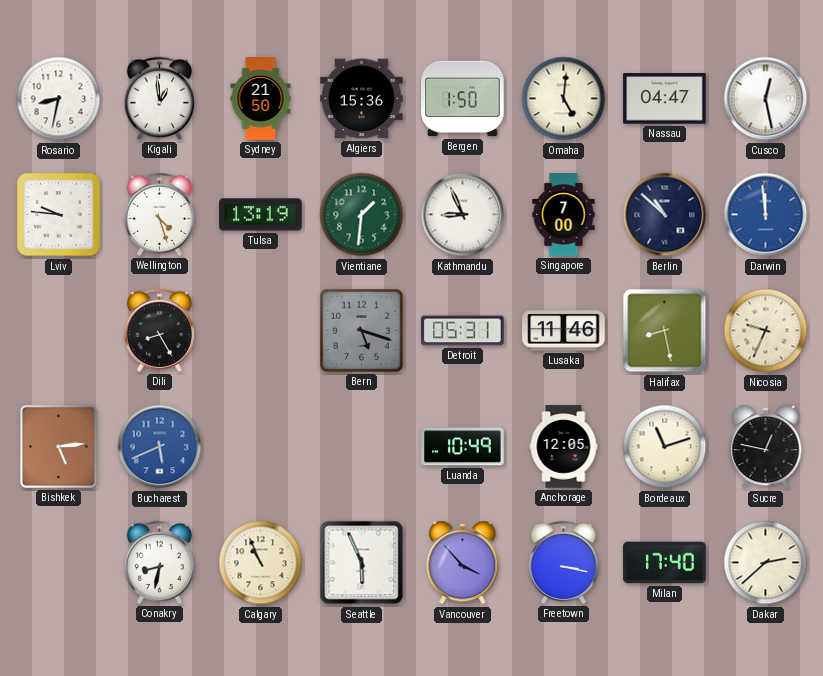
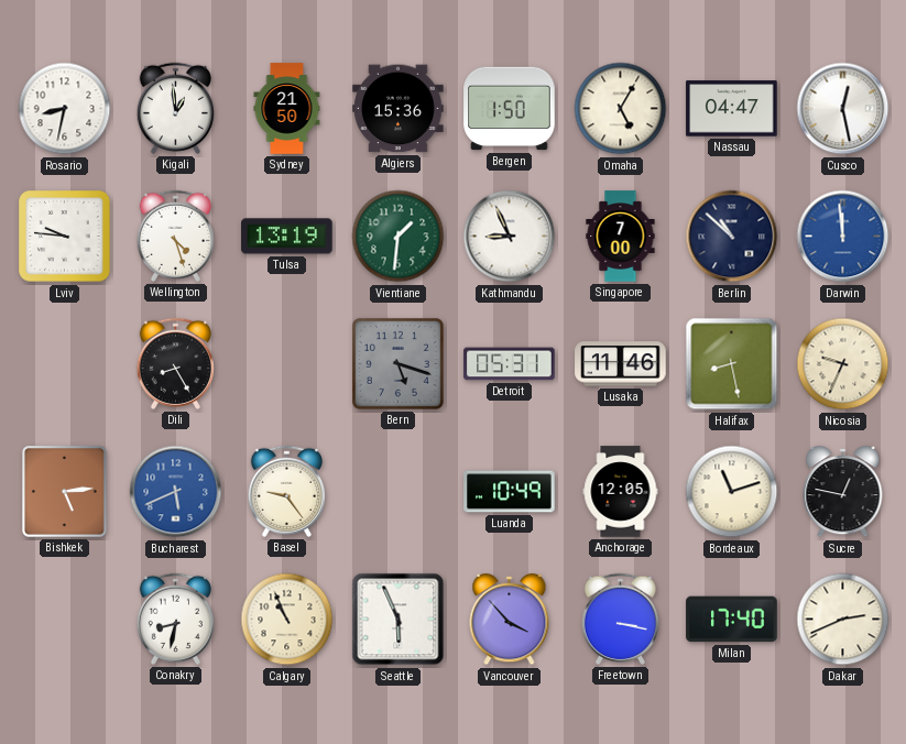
Omaha: 5:01 -> 5:05 (621, 109)
Basel: none -> 9:24 (286, 491)
Dakar: 2:38 -> 2:41 (843, 620)
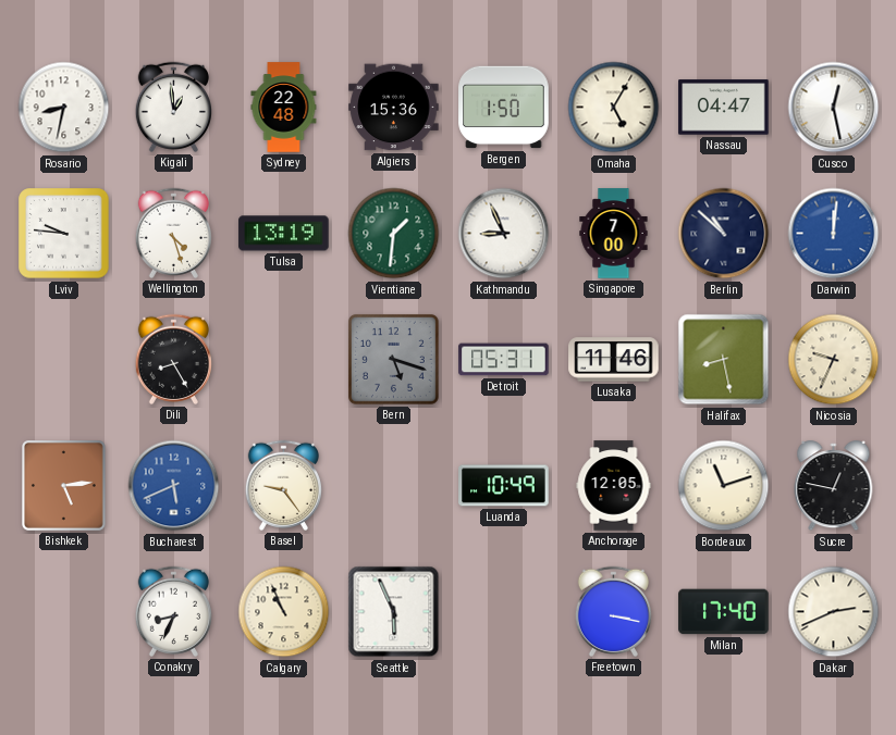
Sydney: 21:50 -> 22:48 (284, 108)
Darwin: 11:59 -> 12:01 (834, 234)
Conakry: 8:32 -> 8:34 (173, 611)
Vancouver: 3:53 -> none (510, 620)
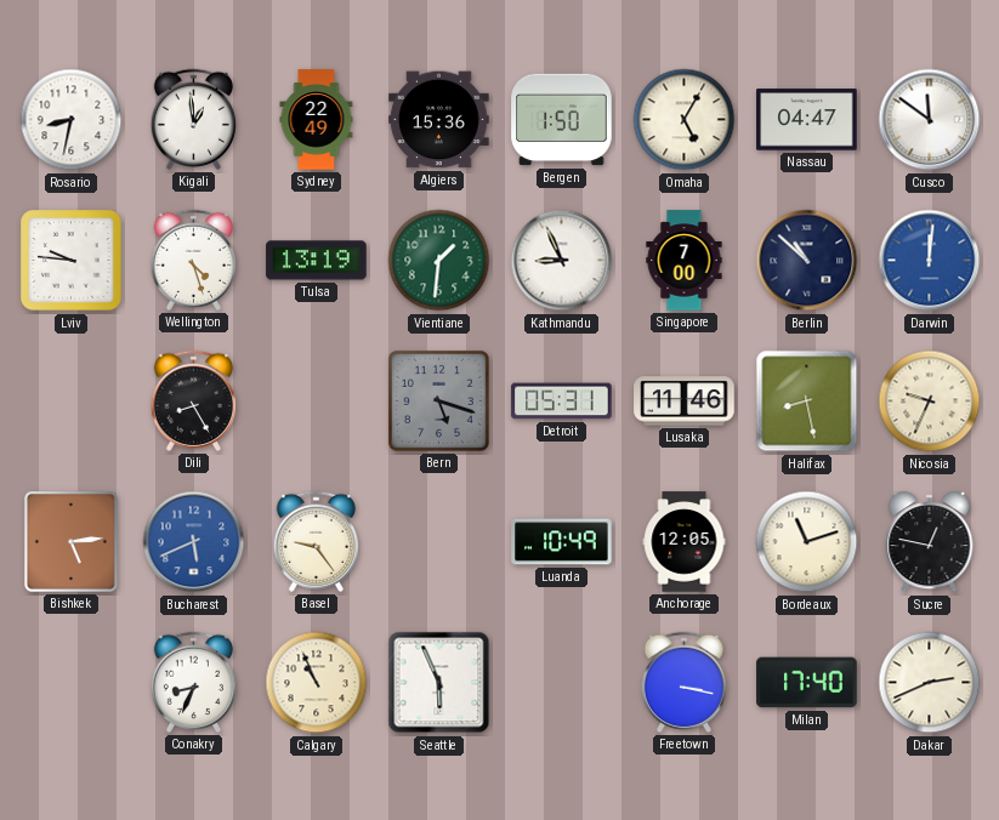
Sydney: 22:48 -> 22:49 (317, 120)
Cusco: 12:28 -> 11:51 (930, 120)
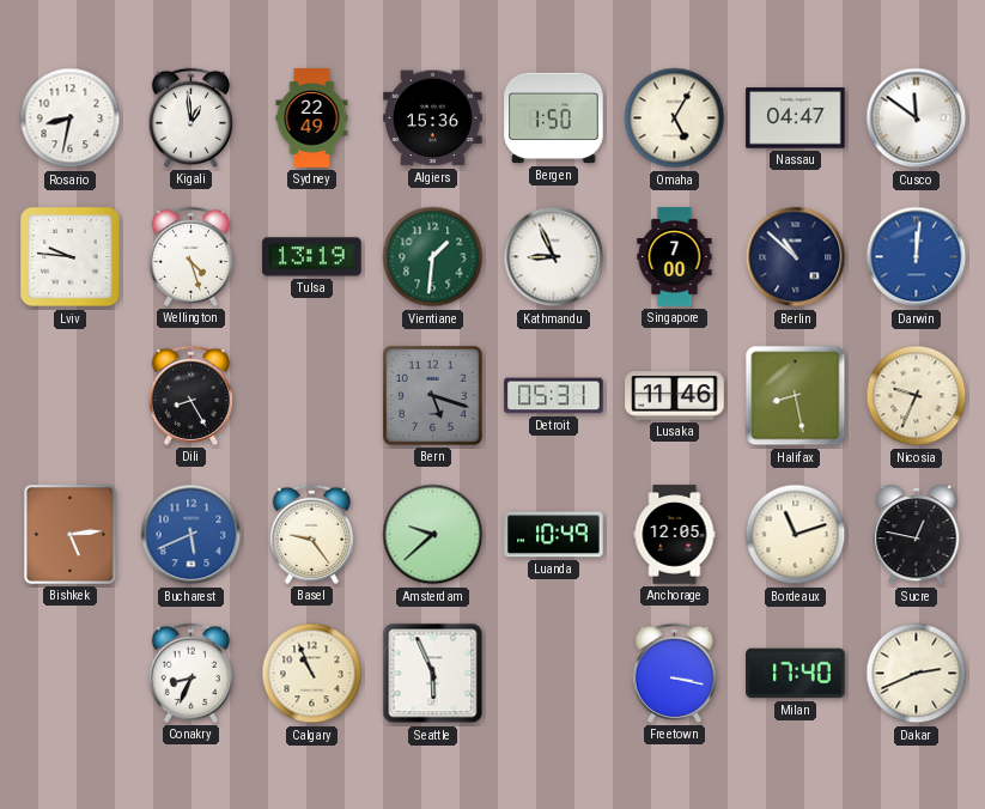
Amsterdam: none -> 9:38 (433, 535)
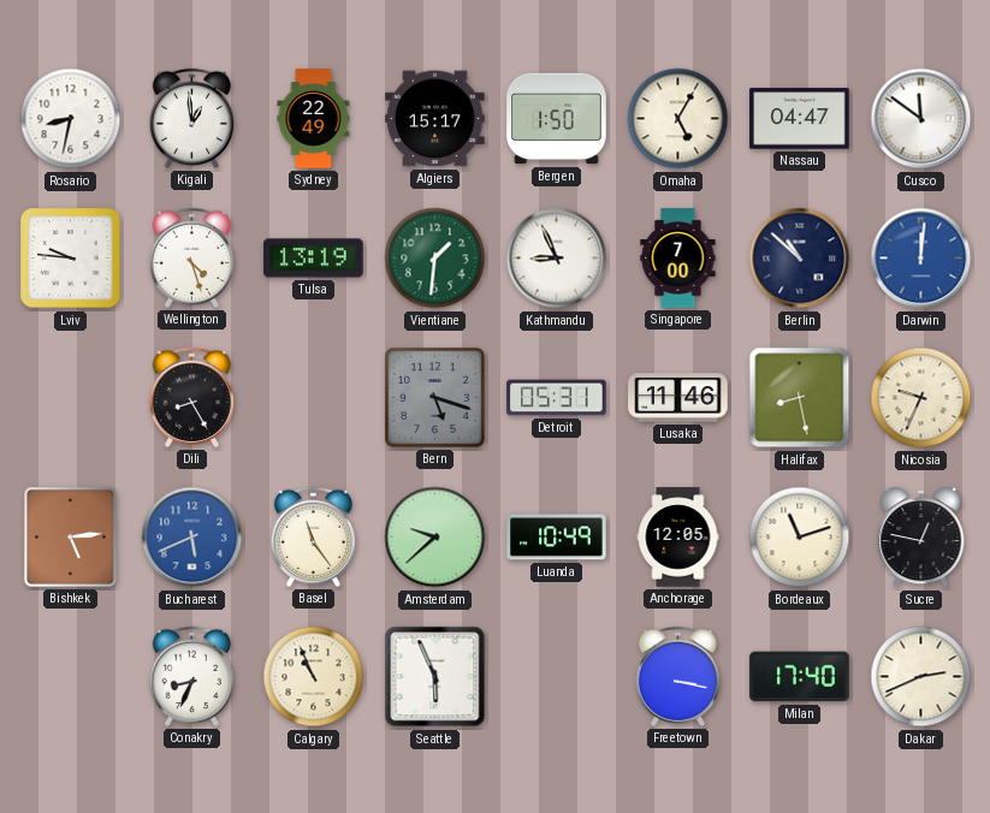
Algiers: 15:36 -> 15:17 (435, 119)
Basel: 9:24 -> 11:24 (313, 536)
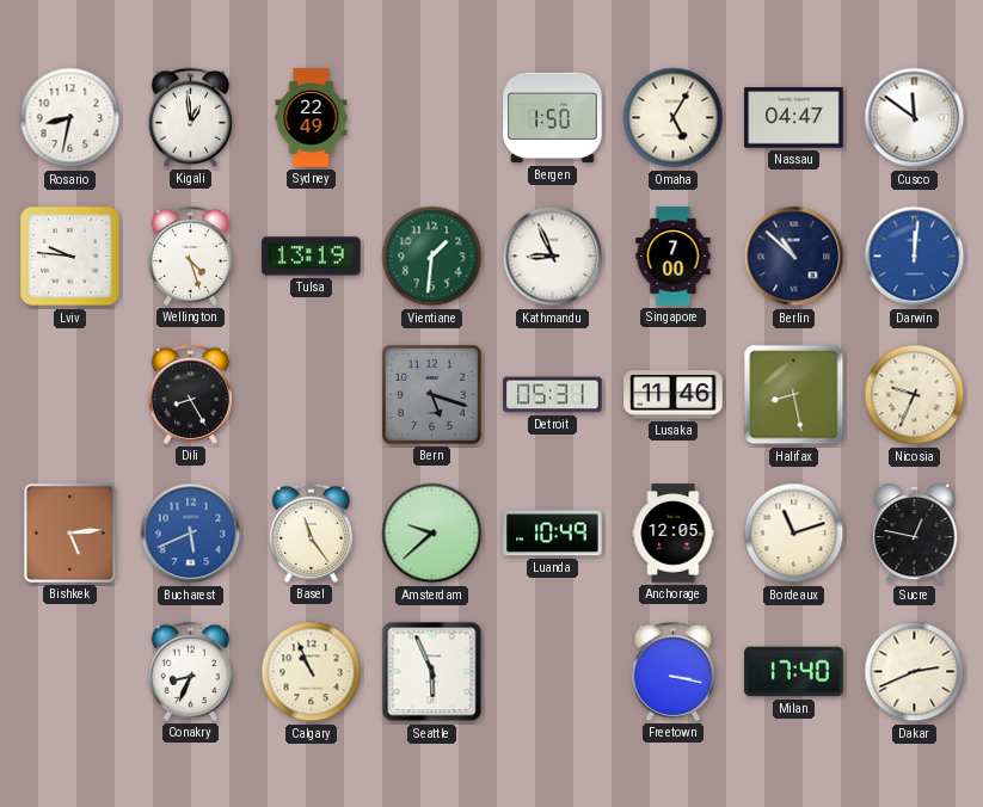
Algiers: 15:17 -> none (435, 119)
